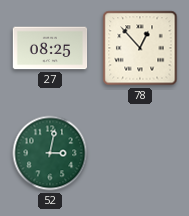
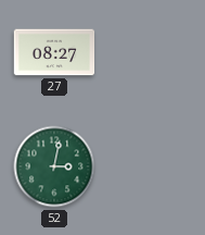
27: 08:25 -> 08:27 (54, 52)
78: 12:53 -> none (140, 48)
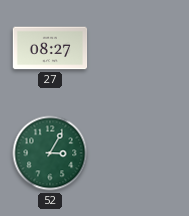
52: 3:02 -> 3:05 (50, 153)
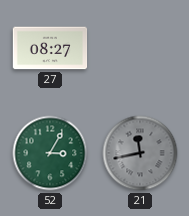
21: none -> 11:43 (140, 153)
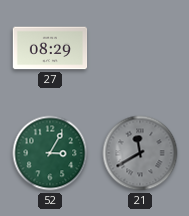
27: 08:27 -> 08:29 (50, 48)
21: 11:43 -> 11:40 (140, 153)
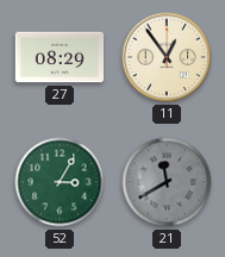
11: none -> 12:54 (167, 57)
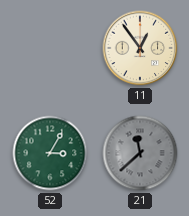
27: 08:29 -> none (60, 57)
21: 11:40 -> 11:38 (140, 153)
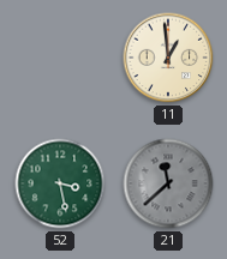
11: 12:54 -> 12:59 (168, 58)
52: 3:05 -> 3:28 (60, 183)
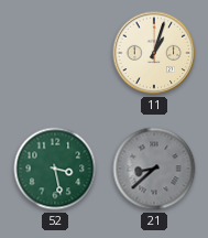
11: 12:59 -> 1:03 (154, 53)
21: 11:38 -> 8:38 (154, 169)
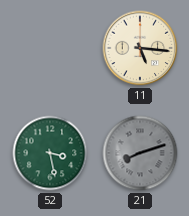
11: 1:03 -> 5:16 (140, 48)
21: 8:38 -> 8:12 (140, 153)
